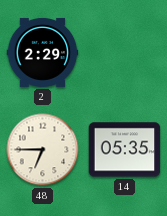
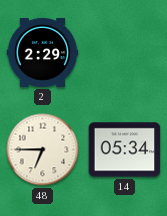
14: 05:35 -> 05:34 (125, 150)
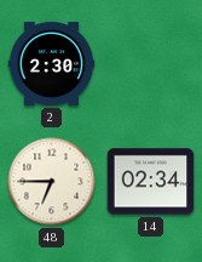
2: 2:29 -> 2:30 (52, 63)
14: 05:34 -> 02:34 (151, 182)
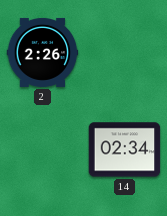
2: 2:30 -> 2:26 (43, 52)
48: 6:45 -> none (52, 182)
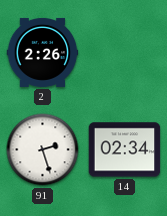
91: none -> 2:27 (43, 150)
